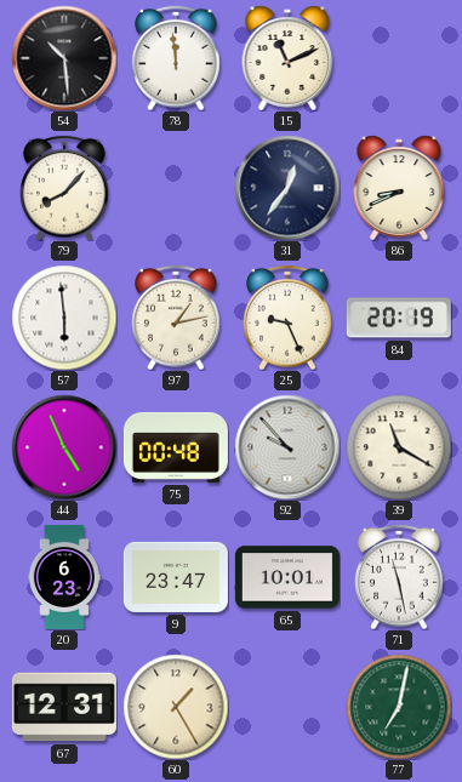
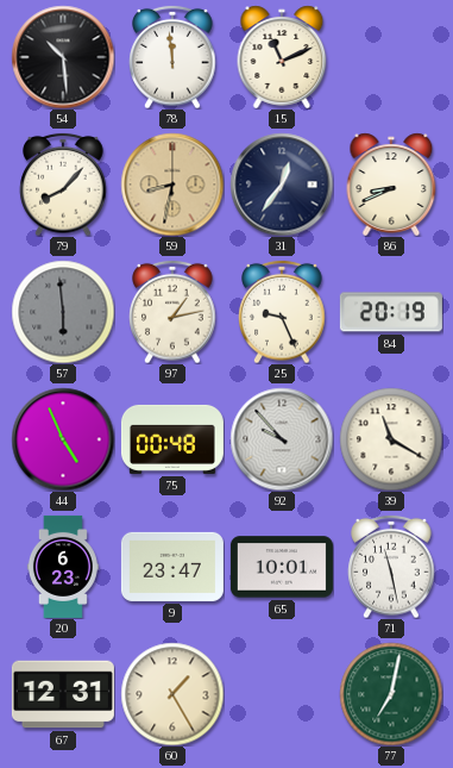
59: none -> 8:32 (172, 185)
57 dial: white -> grey (63, 312)
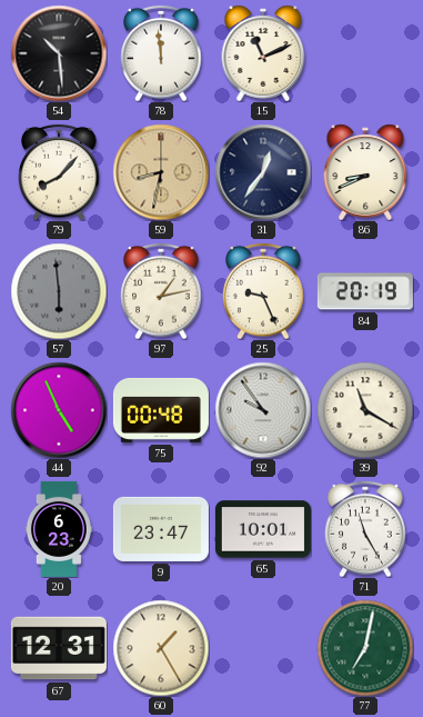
92: 9:53 -> 9:54 (263, 410)
71: 11:28 -> 11:25 (365, 529)
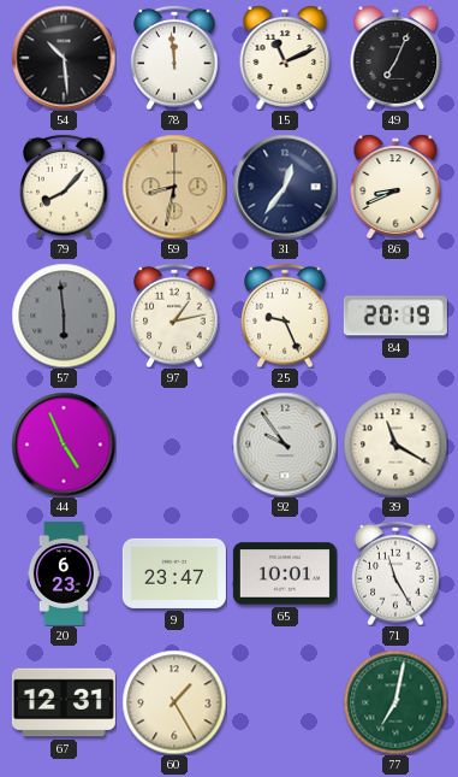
49: none -> 7:04 (395, 58)
75: 00:48 -> none (161, 410)
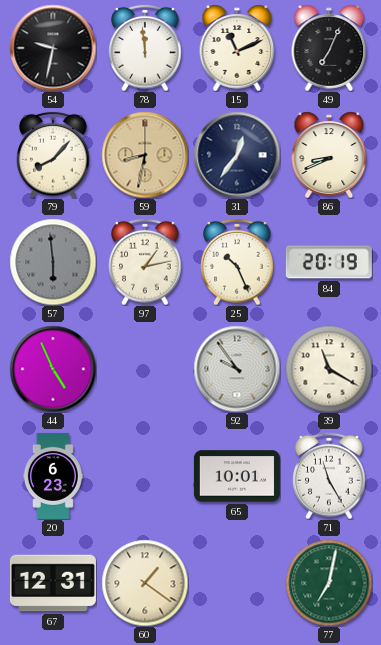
54: 10:29 -> 9:32 (53, 48)
25: 9:26 -> 10:26 (237, 262)
9: 23:47 -> none (174, 573)
60: 1:25 -> 1:21 (145, 583)
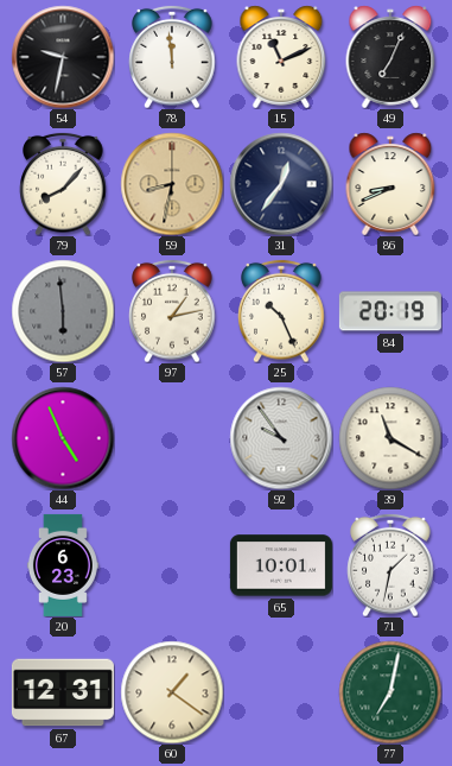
71: 11:25 -> 1:32 (390, 565)
